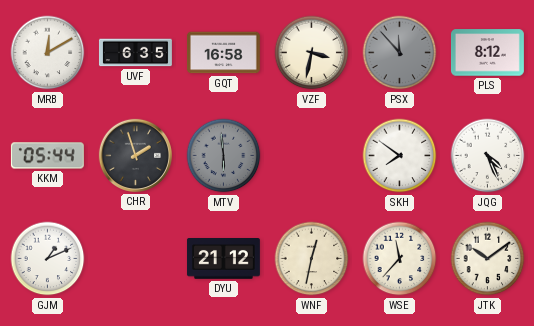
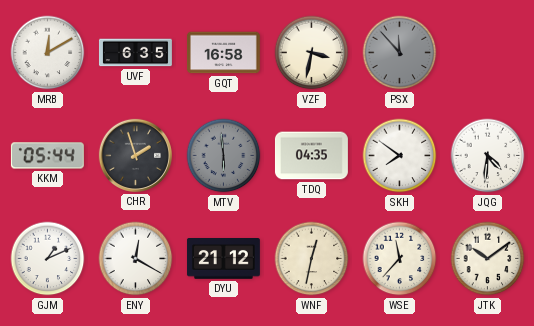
PLS: 8:12 -> none (487, 53)
TDQ: none -> 04:35 (311, 156)
JQG: 4:26 -> 4:31 (488, 156)
ENY: none -> 12:20 (136, 259)
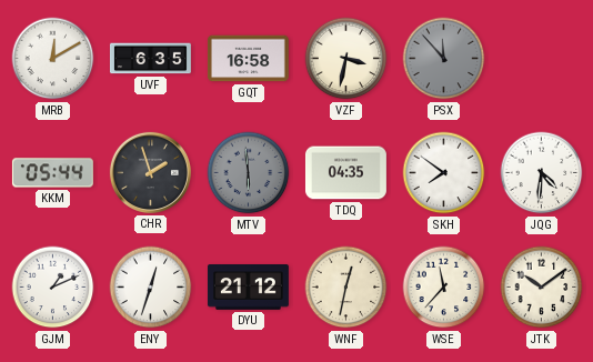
ENY: 12:20 -> 12:33 (151, 288)
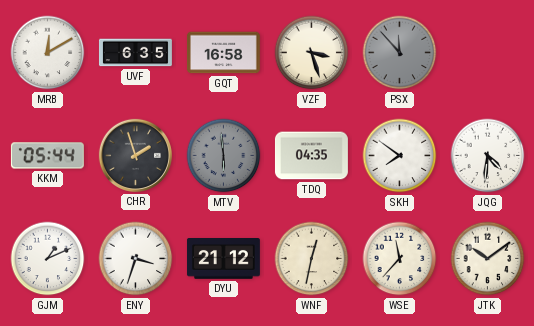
VZF: 3:32 -> 3:27 (312, 53)
ENY: 12:33 -> 3:33 (136, 259)
